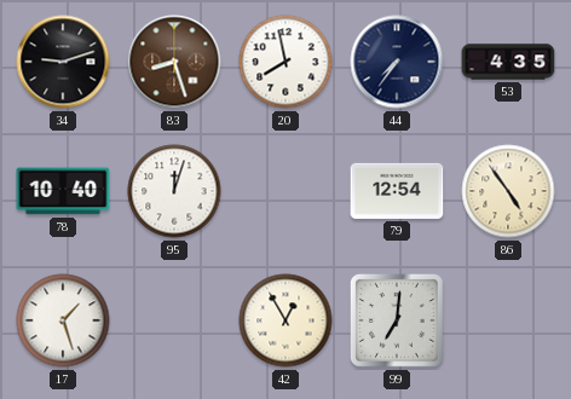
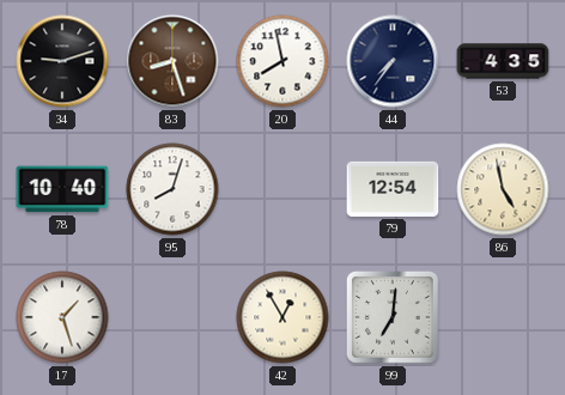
95: 12:03 -> 8:03 (172, 189)
86: 4:54 -> 4:58 (503, 189)
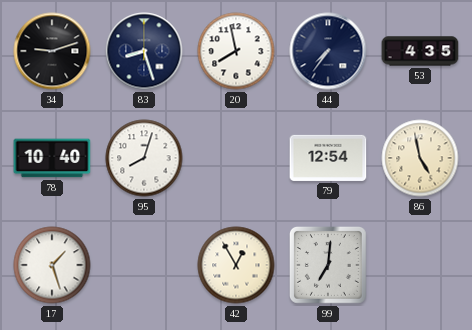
83 dial: brown -> navy (144, 51)
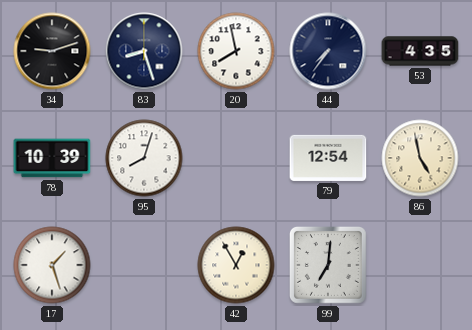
78: 10:40 -> 10:39 (52, 158)
